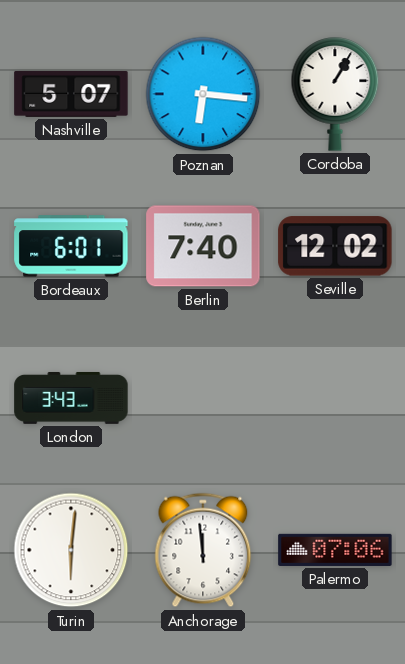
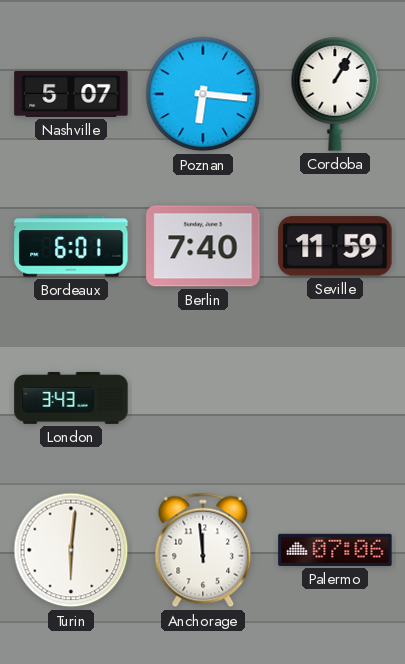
Seville: 12:02 -> 11:59 (335, 246)
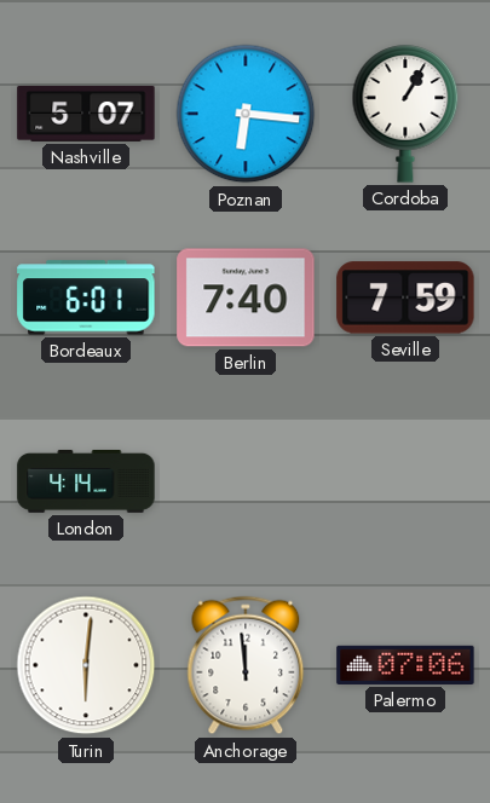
Seville: 11:59 -> 7:59 (405, 297)
London: 3:43 -> 4:14 (86, 481)
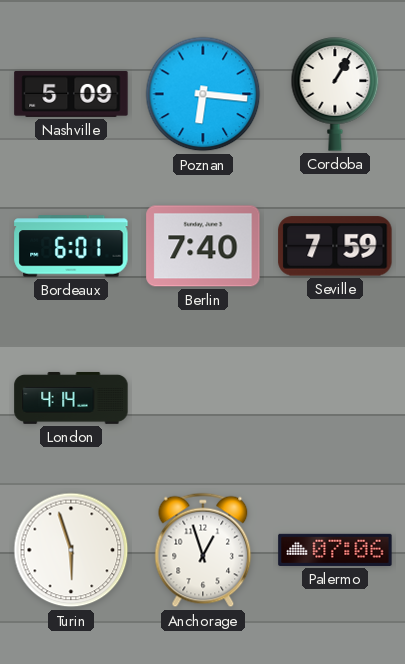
Nashville: 5:07 -> 5:09 (71, 94)
Turin: 6:01 -> 5:57 (71, 550)
Anchorage: 11:59 -> 12:57 (203, 550)
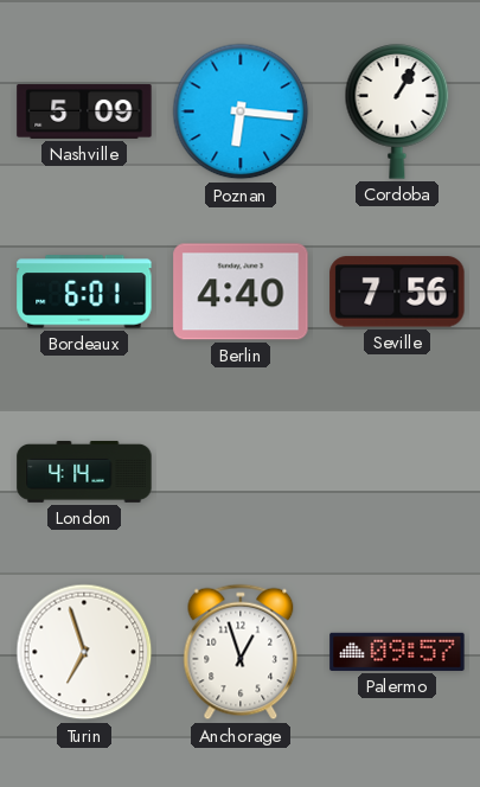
Berlin: 7:40 -> 4:40 (241, 292)
Seville: 7:59 -> 7:56 (397, 292)
Turin: 5:57 -> 6:57 (84, 652)
Palermo: 07:06 -> 09:57 (397, 652)
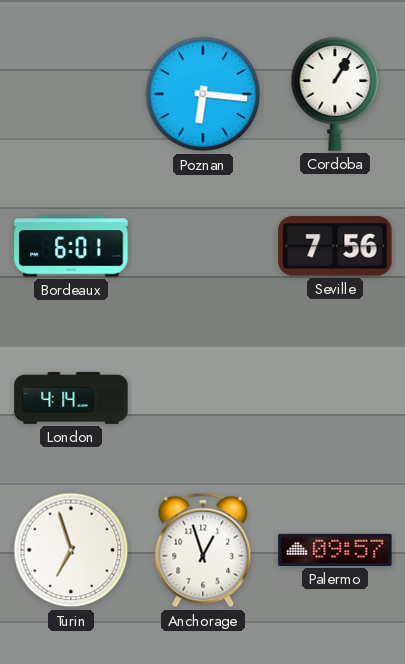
Nashville: 5:09 -> none (84, 111)
Berlin: 4:40 -> none (241, 292)
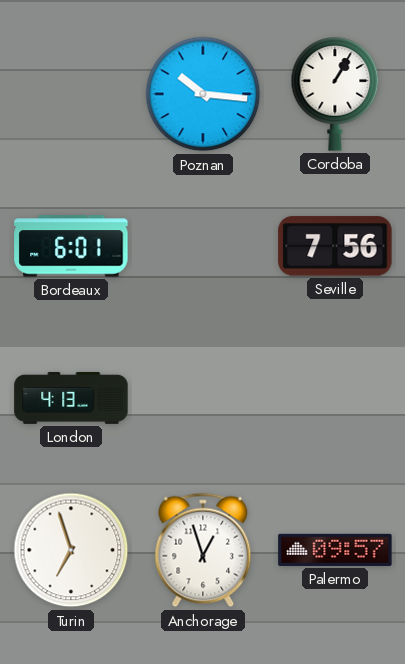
Poznan: 6:16 -> 10:16 (203, 94)
London: 4:14 -> 4:13 (71, 398)
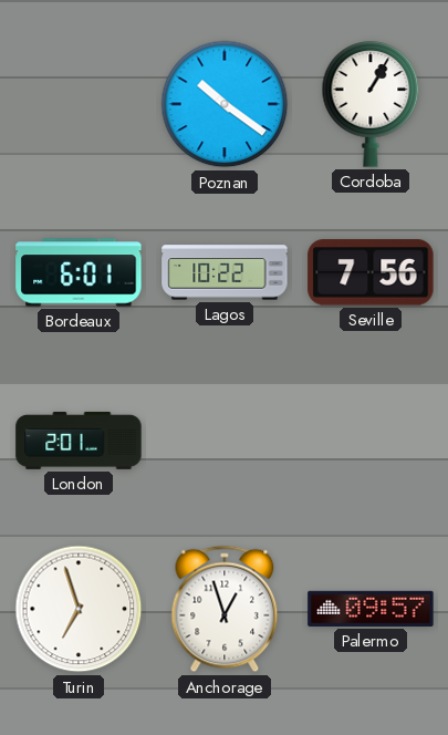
Poznan: 10:16 -> 10:21 (225, 104)
Lagos: none -> 10:22 (225, 272)
London: 4:13 -> 2:01 (79, 441)
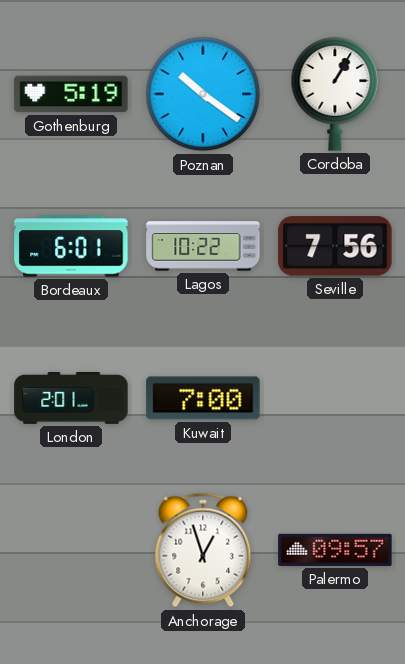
Gothenburg: none -> 5:19 (71, 94)
Kuwait: none -> 7:00 (203, 398)
Turin: 6:57 -> none (79, 609)
